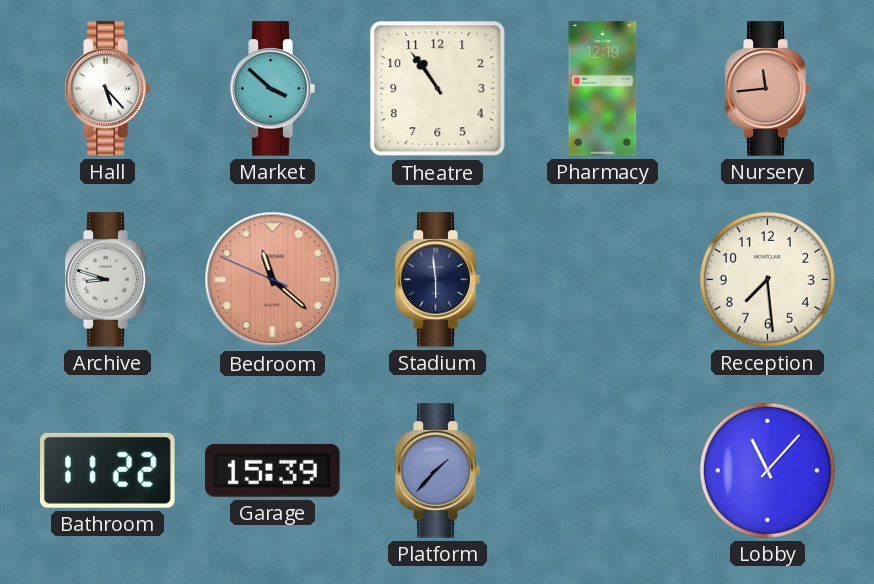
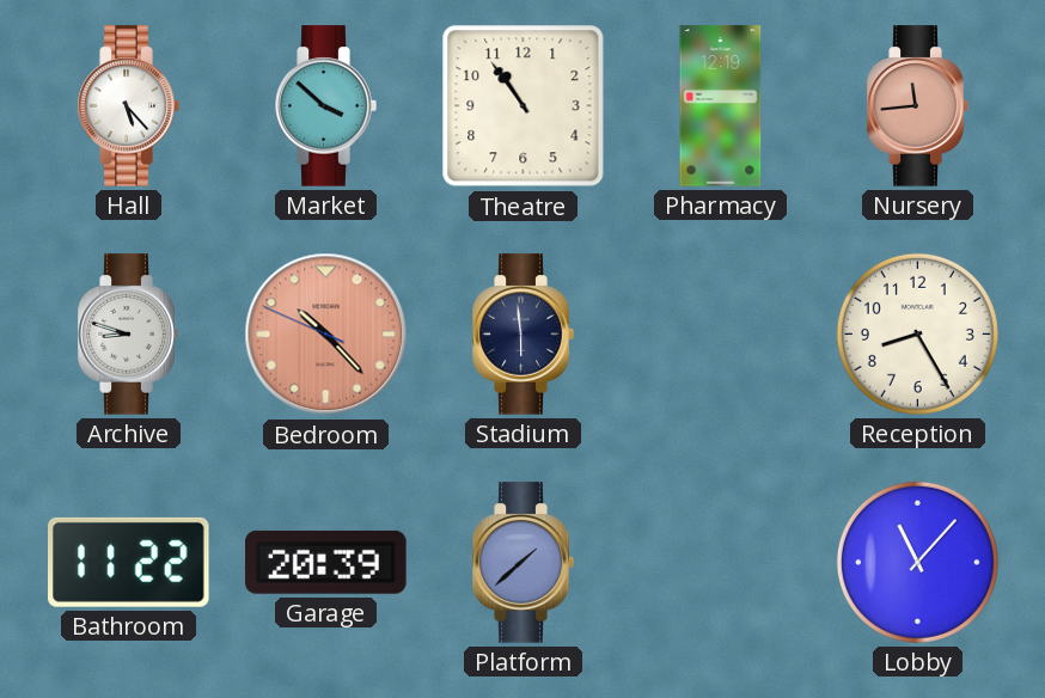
Bedroom: 11:21 -> 10:22 (326, 335)
Reception: 7:29 -> 8:25 (917, 333)
Garage: 15:39 -> 20:39 (326, 562)
Platform: 1:37 -> 1:38 (522, 563)
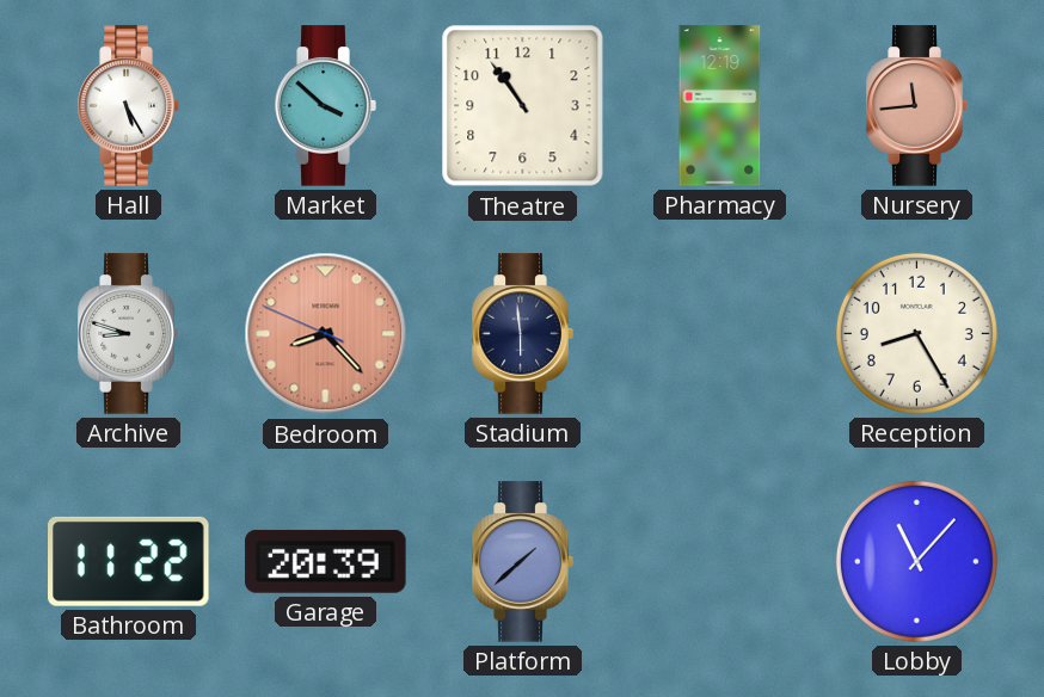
Hall: 5:23 -> 5:25 (128, 106)
Bedroom: 10:22 -> 8:22 (326, 334)
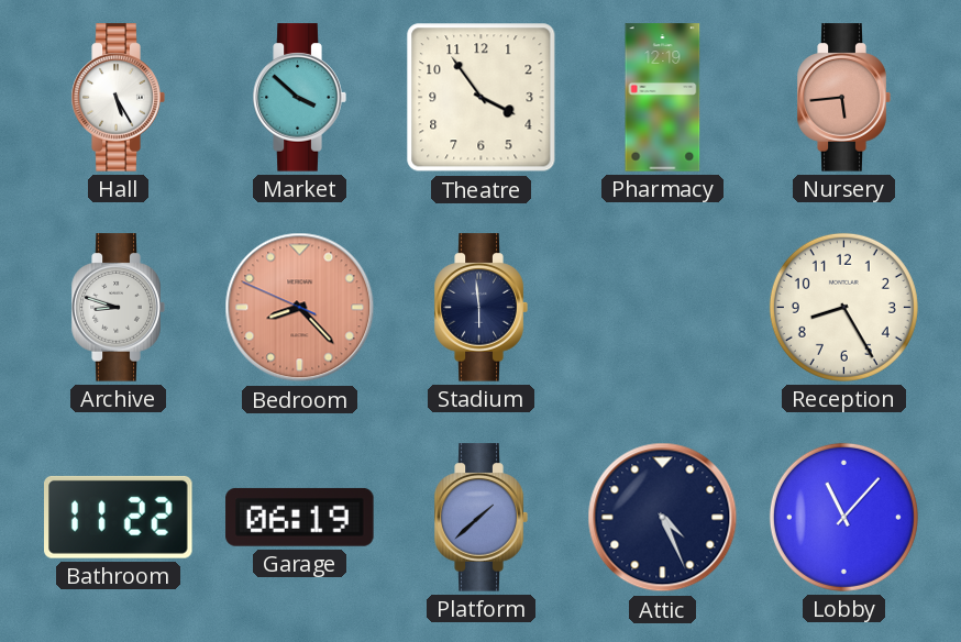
Theatre: 10:54 -> 3:54 (482, 98)
Nursery: 11:44 -> 5:44 (843, 98)
Garage: 20:39 -> 06:19 (300, 517)
Attic: none -> 4:26 (663, 518)
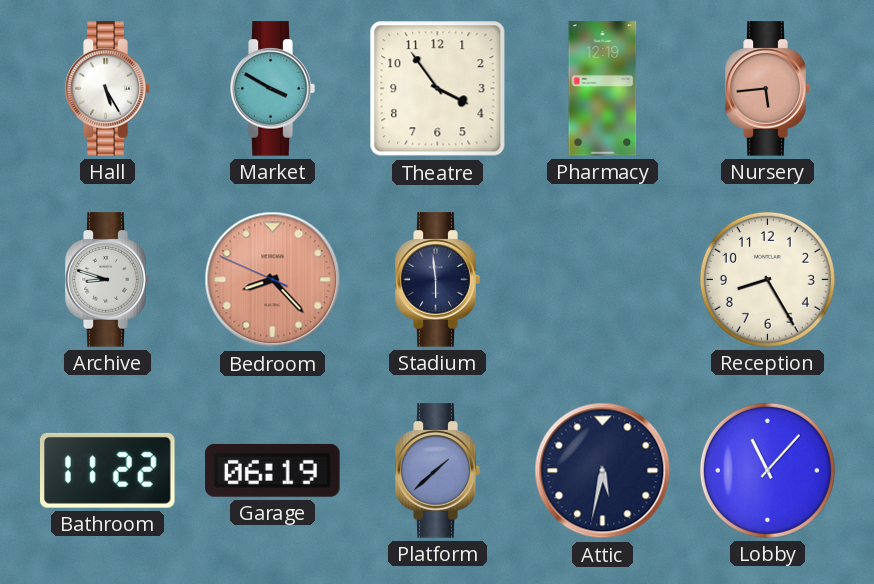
Market: 3:52 -> 3:50 (272, 89)
Attic: 4:26 -> 5:32 (603, 471)
